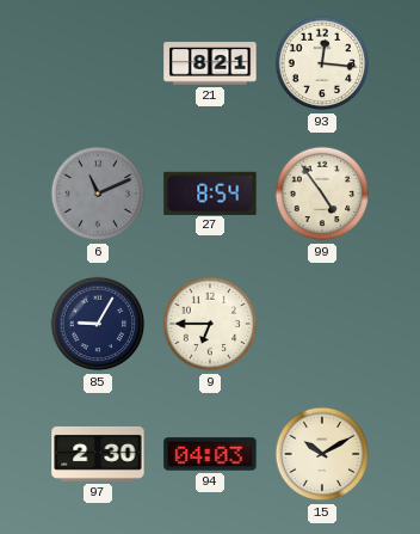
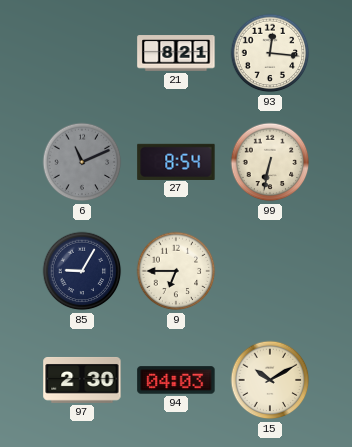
99: 4:54 -> 6:32 (270, 162)
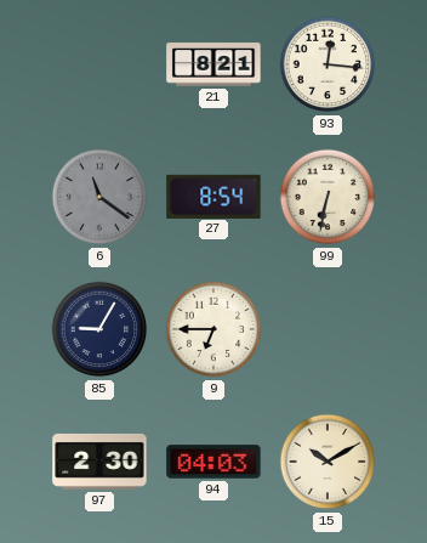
6: 11:11 -> 11:21 (99, 197)
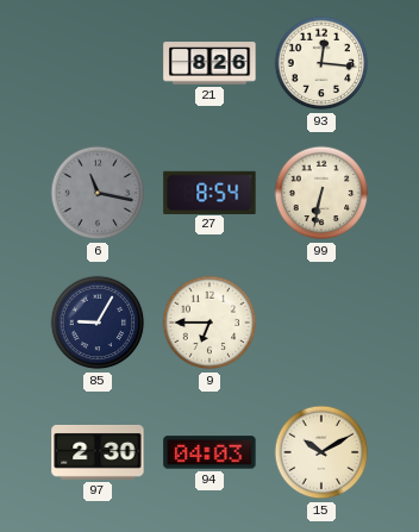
21: 8:21 -> 8:26 (209, 63)
6: 11:21 -> 11:17 (98, 193)
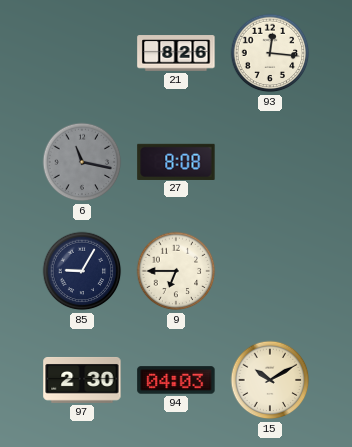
27: 8:54 -> 8:08 (176, 161)
99: 6:32 -> none (321, 193)
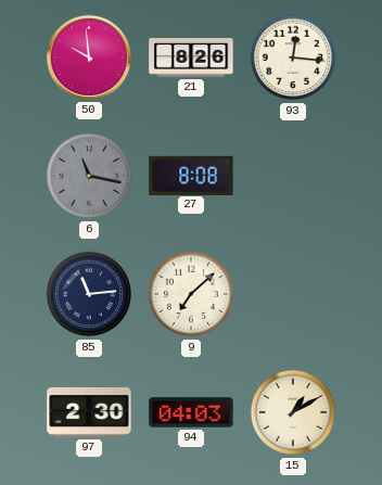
50: none -> 9:59 (89, 58)
85: 9:05 -> 11:14 (89, 294)
9: 6:45 -> 7:08 (191, 294)
15: 10:10 -> 1:10 (293, 412)
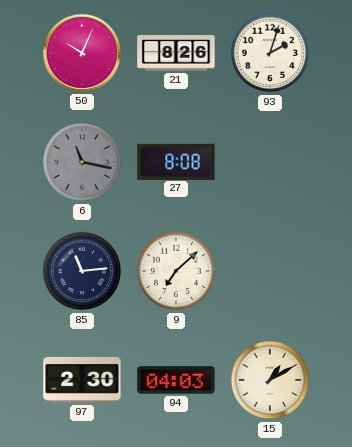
50: 9:59 -> 10:04 (82, 53)
93: 12:16 -> 2:03 (270, 53)
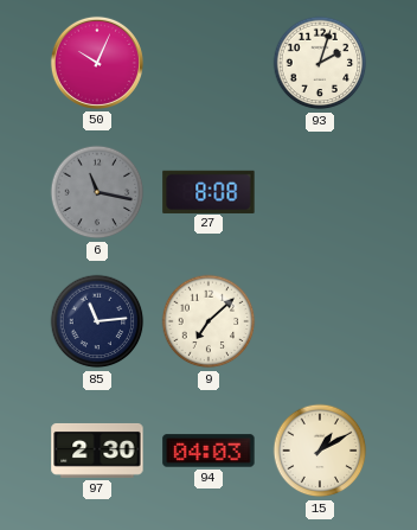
21: 8:26 -> none (176, 53)
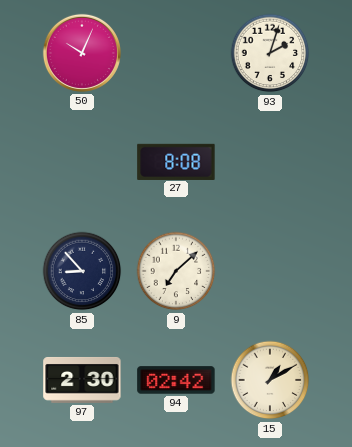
6: 11:17 -> none (97, 192)
85: 11:14 -> 8:53 (82, 271)
94: 04:03 -> 02:42 (176, 380)
